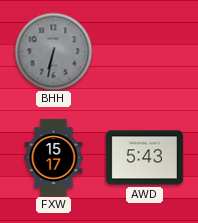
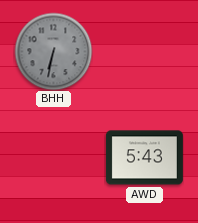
FXW: 15:17 -> none (54, 157)
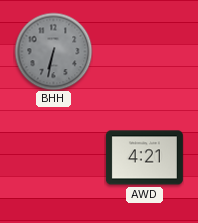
AWD: 5:43 -> 4:21 (144, 158)
